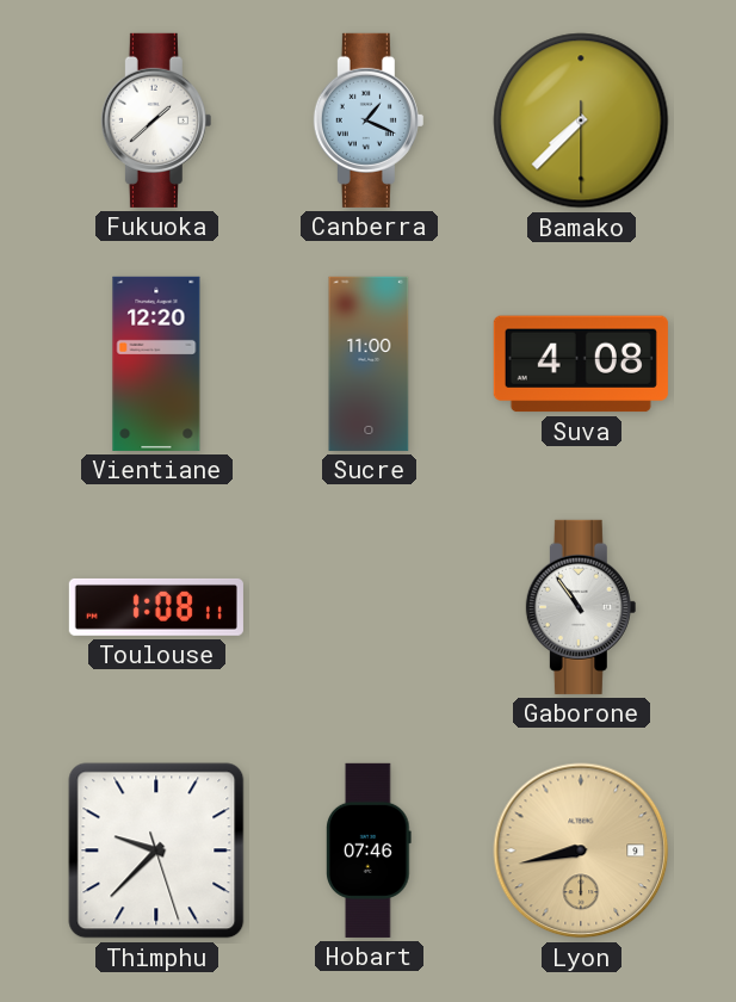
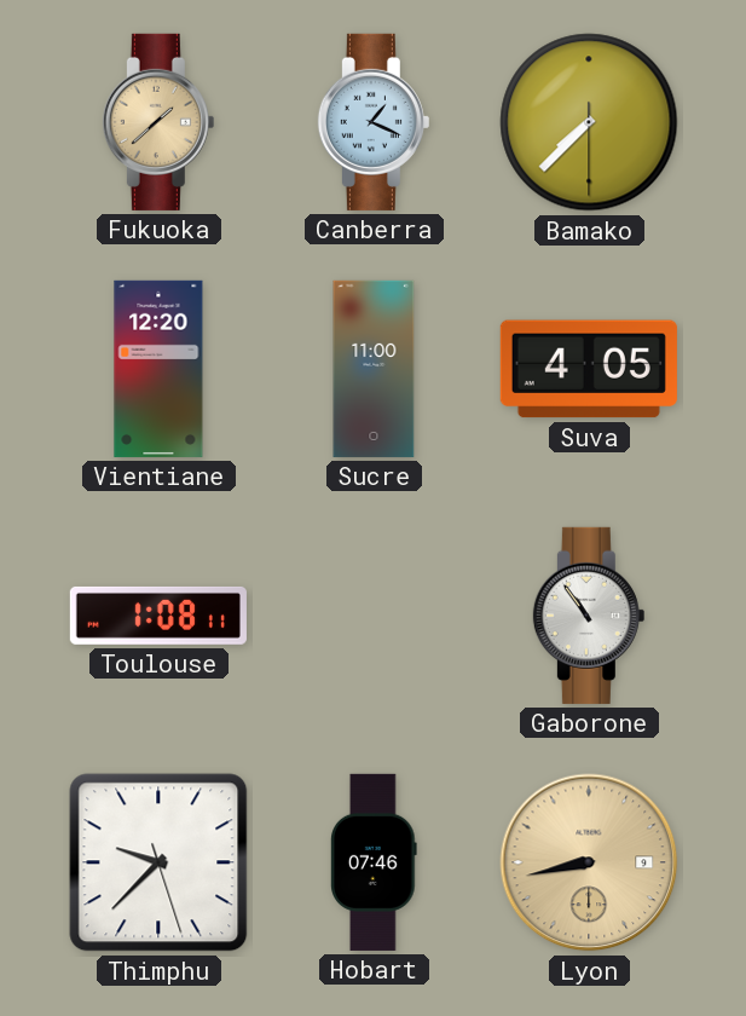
Fukuoka dial: white -> champagne (158, 122)
Suva: 4:08 -> 4:05 (589, 369)
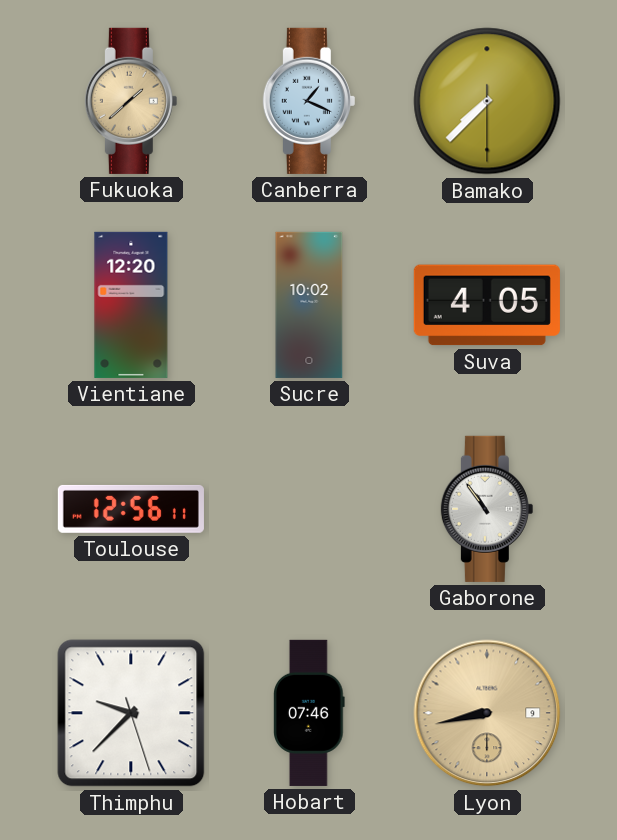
Sucre: 11:00 -> 10:02 (309, 305)
Toulouse: 1:08 -> 12:56 (131, 509)
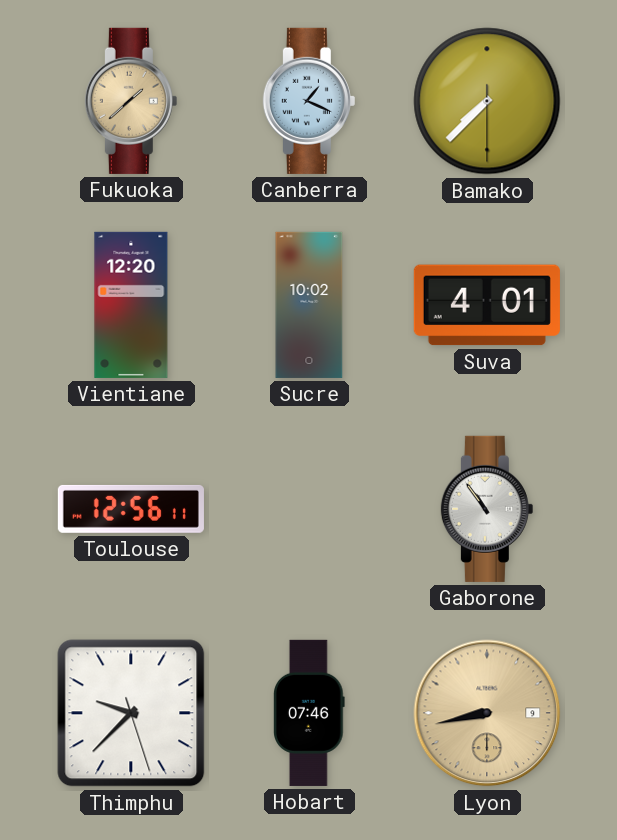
Suva: 4:05 -> 4:01 (487, 305)
